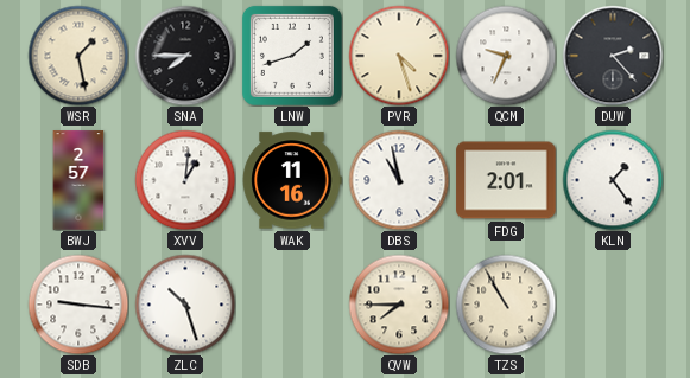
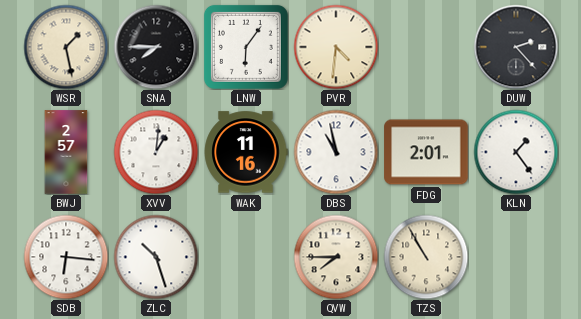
LNW: 1:42 -> 6:06 (246, 47)
PVR: 4:27 -> 4:31 (336, 47)
QCM: 9:34 -> none (506, 56)
SDB: 9:16 -> 6:16 (66, 257)
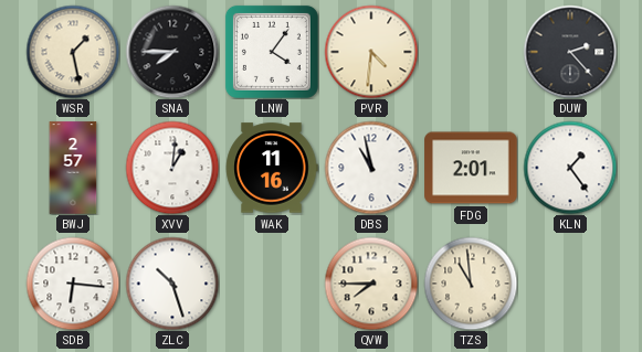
LNW: 6:06 -> 4:06 (272, 52)
TZS: 10:55 -> 10:59 (471, 284)
